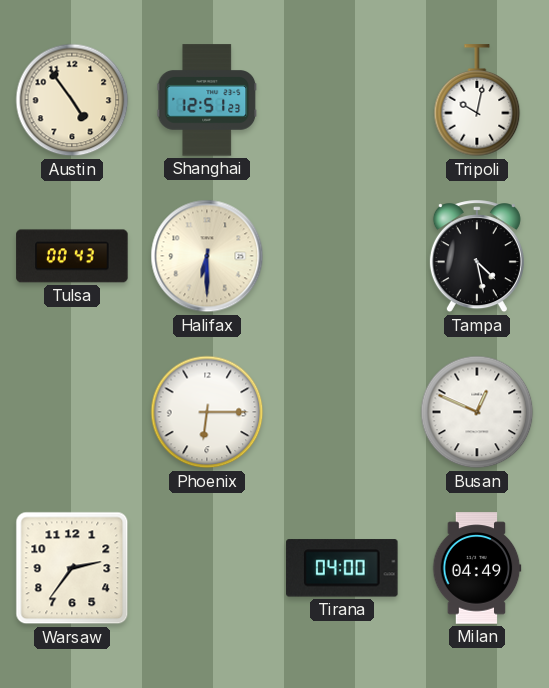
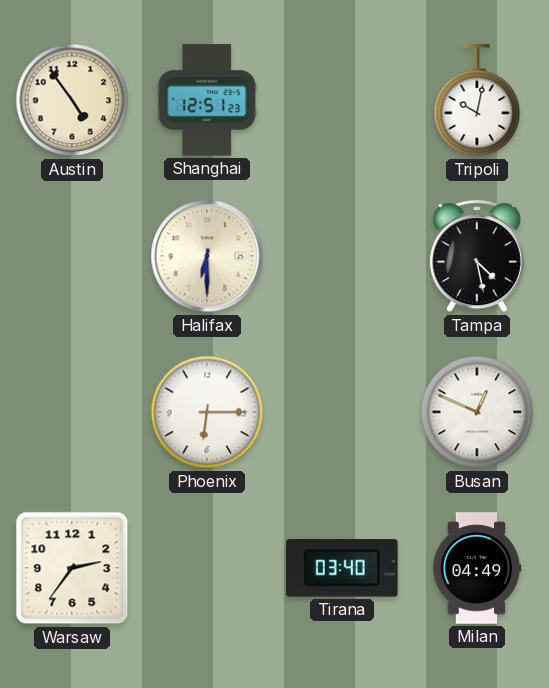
Tulsa: 00:43 -> none (72, 256)
Tirana: 04:00 -> 03:40 (342, 568)
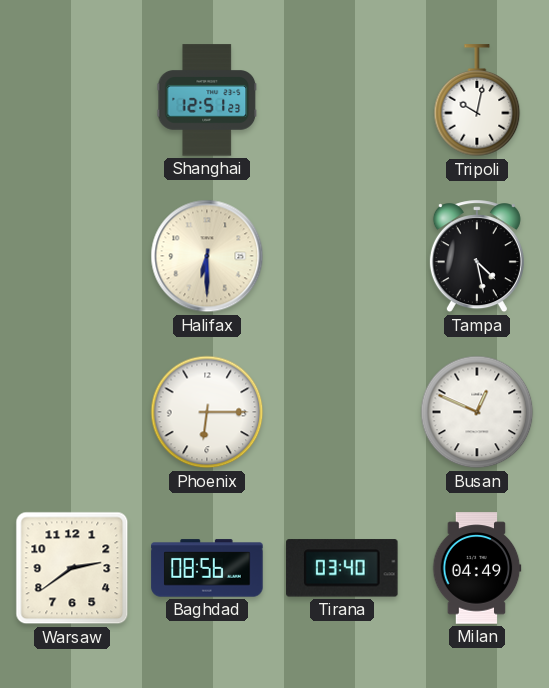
Austin: 4:54 -> none (72, 100)
Warsaw: 2:36 -> 2:39 (72, 568)
Baghdad: none -> 08:56 (207, 568)
